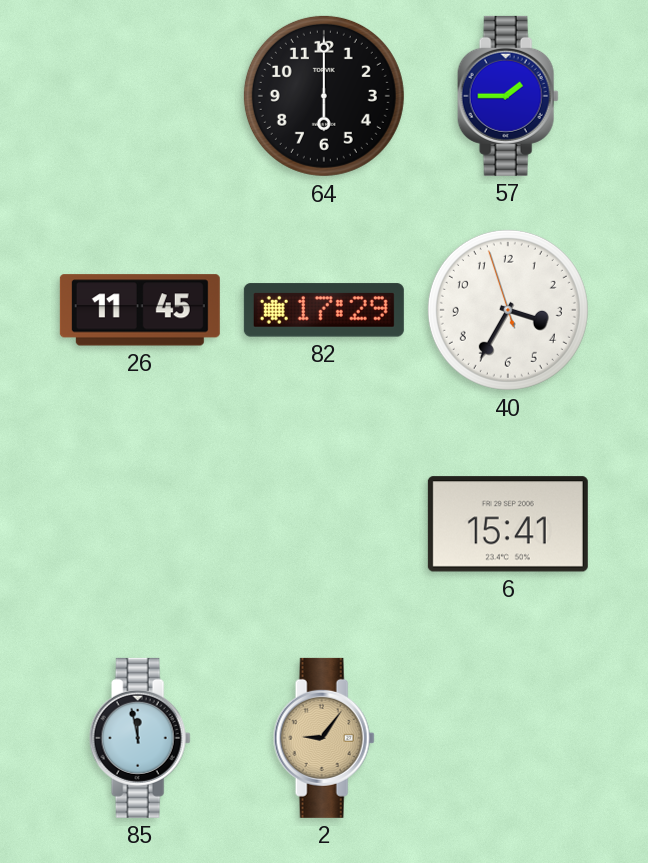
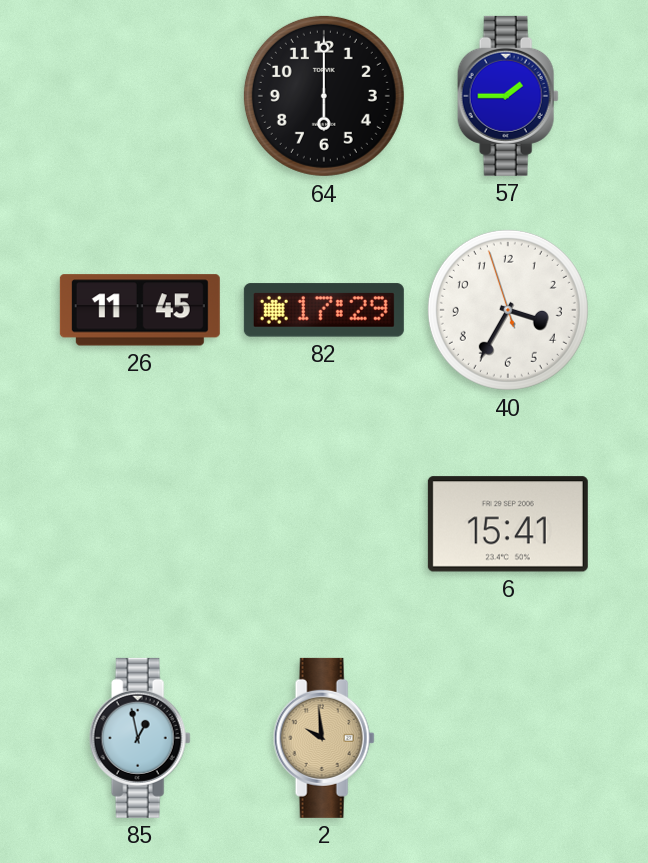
85: 11:58 -> 12:58 (140, 738)
2: 9:06 -> 9:59 (324, 738)
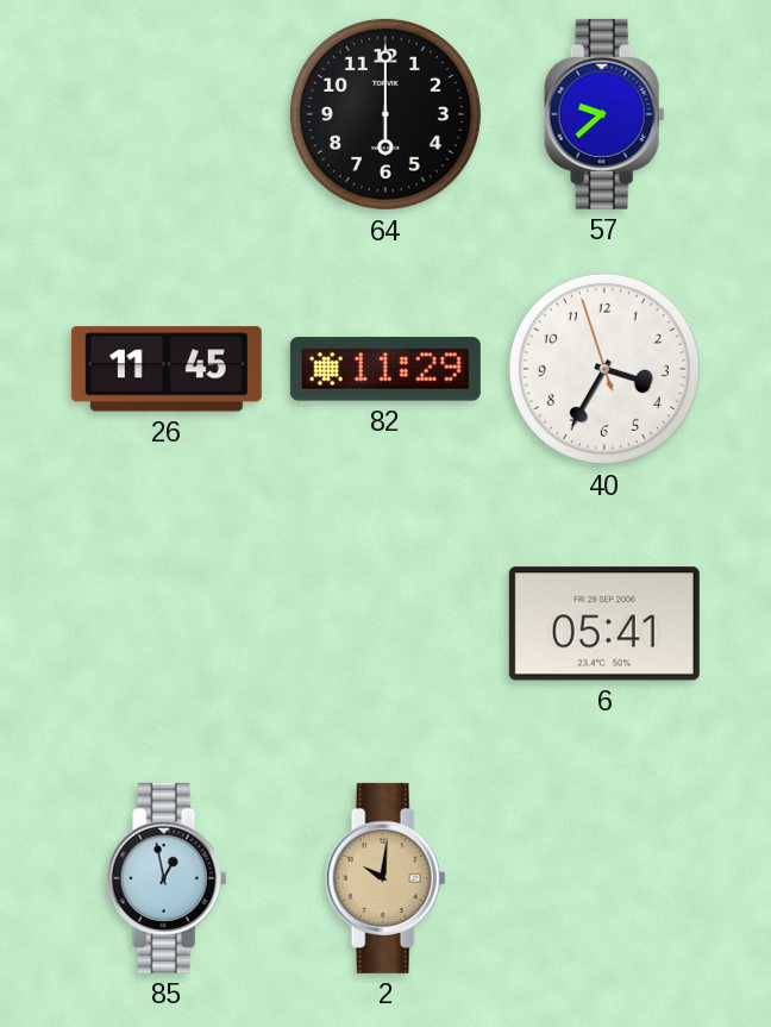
57: 1:45 -> 9:38 (604, 114)
82: 17:29 -> 11:29 (385, 369)
6: 15:41 -> 05:41 (604, 624)
2: 9:59 -> 10:01 (385, 878)
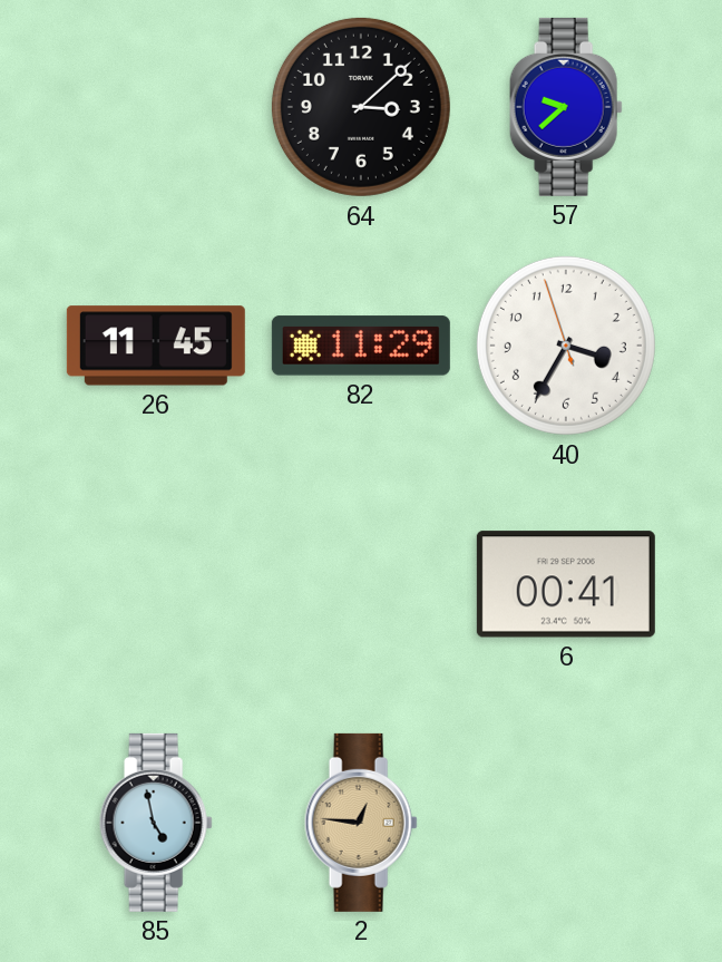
64: 6:00 -> 3:08 (361, 107)
6: 05:41 -> 00:41 (566, 584)
85: 12:58 -> 4:58 (156, 823)
2: 10:01 -> 12:46 (361, 823)
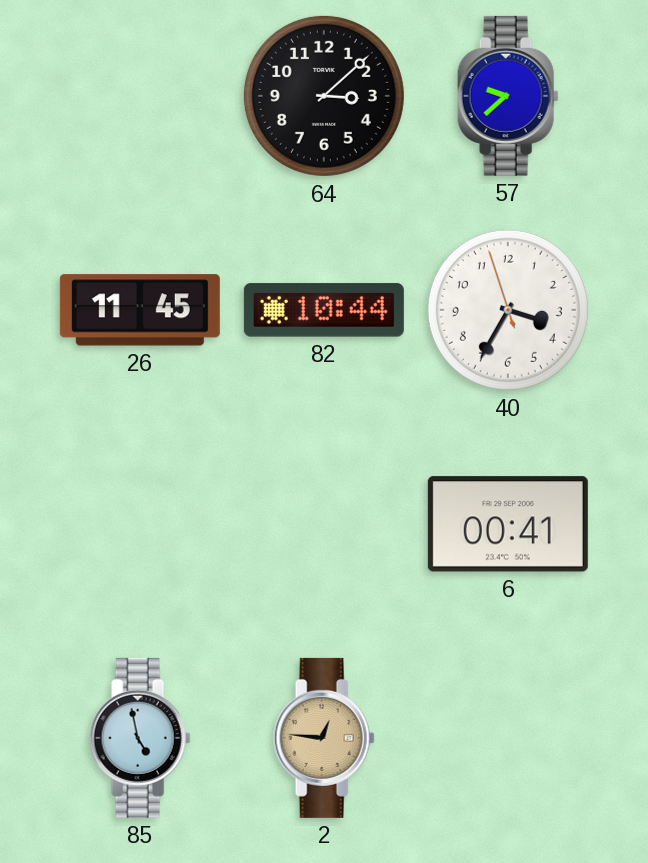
82: 11:29 -> 10:44 (324, 310)
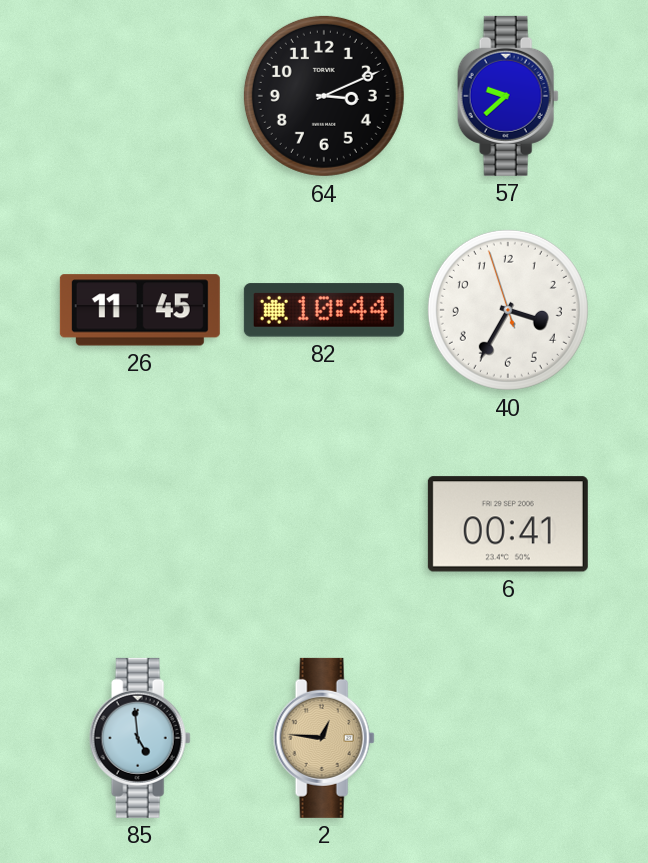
64: 3:08 -> 3:11 (324, 96)
85: 4:58 -> 4:59 (140, 738)
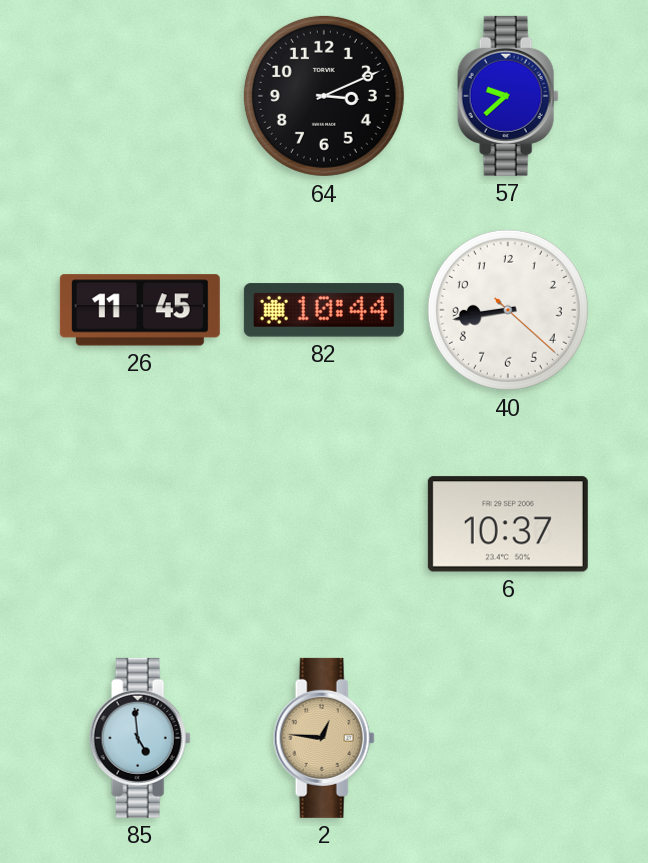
40: 3:34 -> 8:43 (508, 310)
6: 00:41 -> 10:37 (508, 524)
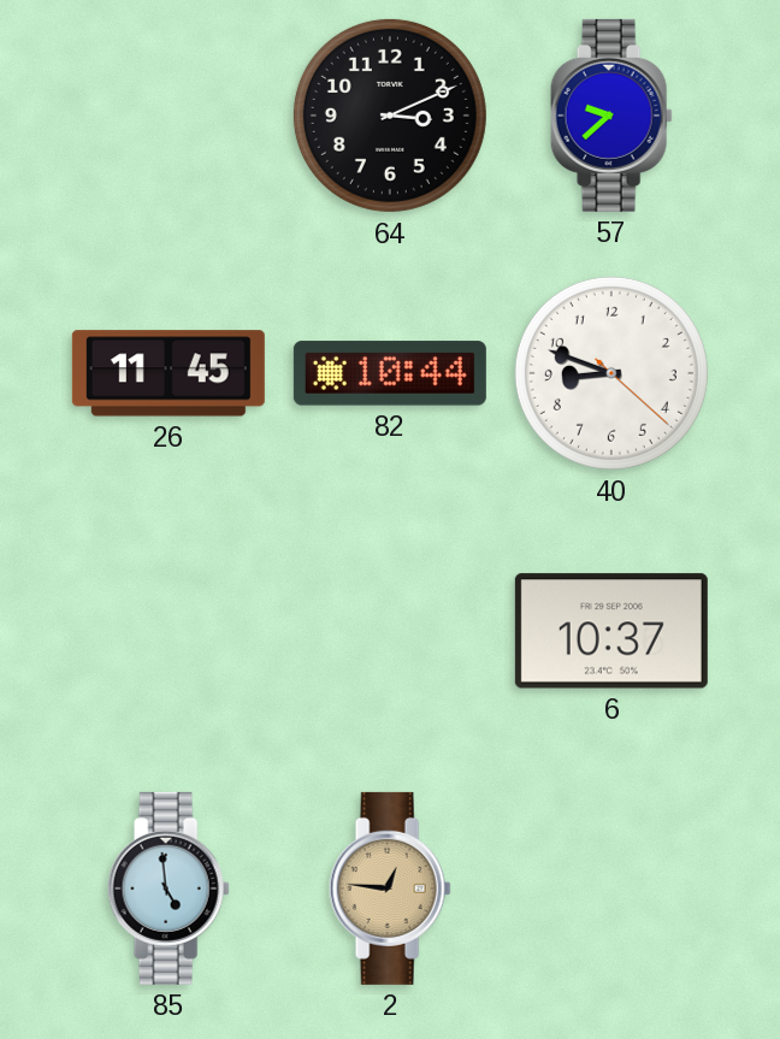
40: 8:43 -> 8:48 (611, 373)
